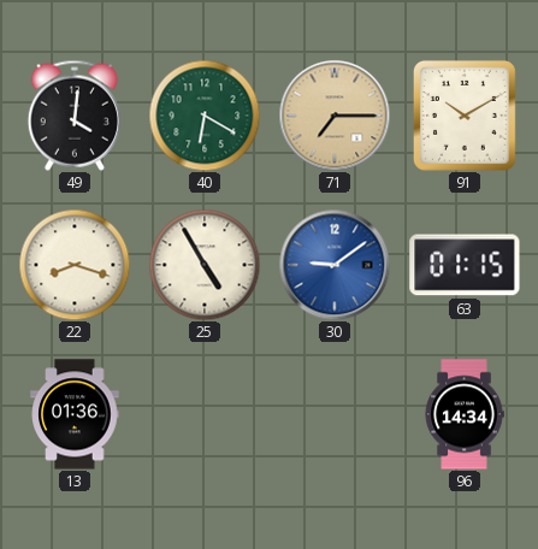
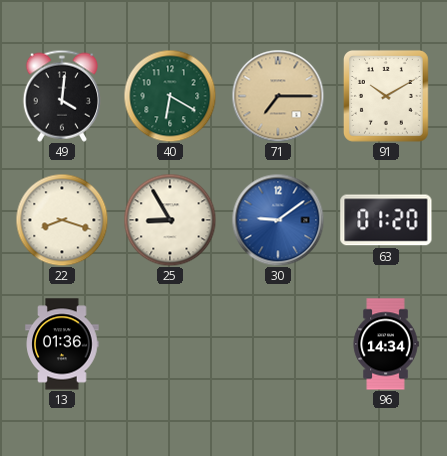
25: 4:55 -> 8:55 (170, 220)
63: 01:15 -> 01:20 (386, 220)
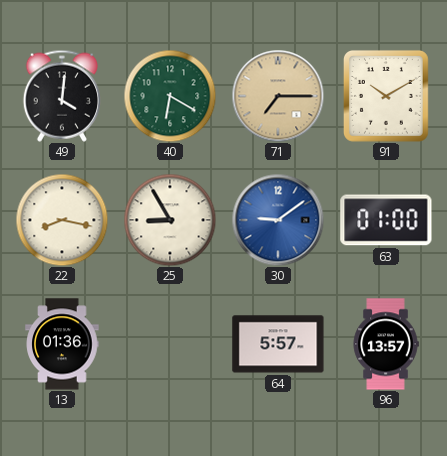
22: 8:18 -> 8:17 (62, 220)
63: 01:20 -> 01:00 (386, 220)
64: none -> 5:57 (278, 344)
96: 14:34 -> 13:57 (386, 344)
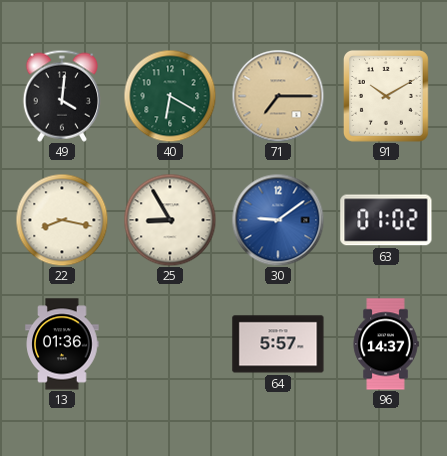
63: 01:00 -> 01:02 (386, 220)
96: 13:57 -> 14:37 (386, 344)
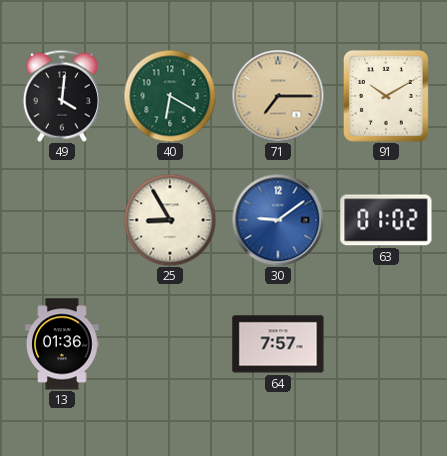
22: 8:17 -> none (62, 220)
64: 5:57 -> 7:57 (278, 344)
96: 14:37 -> none (386, 344)
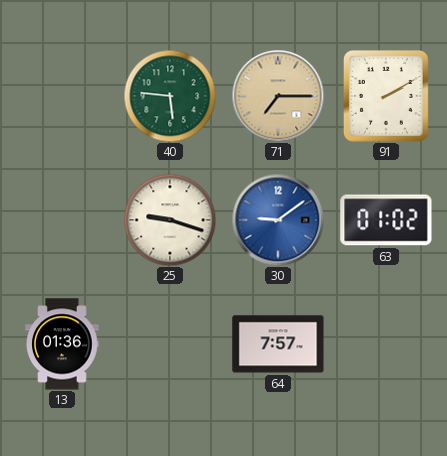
49: 4:01 -> none (62, 96)
40: 6:20 -> 5:46 (170, 96)
91: 10:10 -> 2:10 (386, 96)
25: 8:55 -> 9:18 (170, 220)
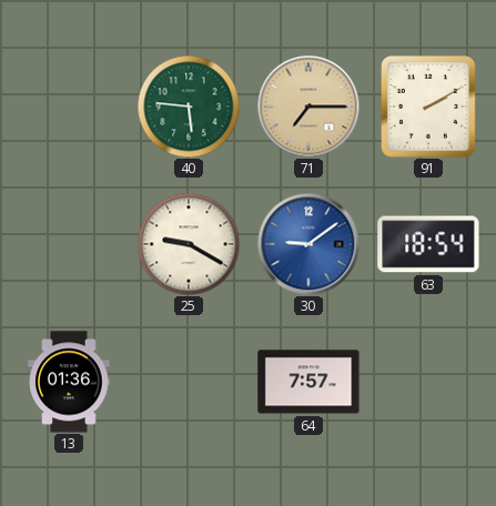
25: 9:18 -> 9:20 (189, 244)
63: 01:02 -> 18:54 (428, 244)
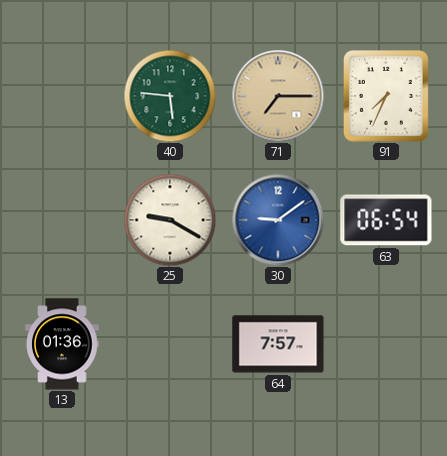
91: 2:10 -> 7:34 (386, 96)
63: 18:54 -> 06:54 (386, 220)
